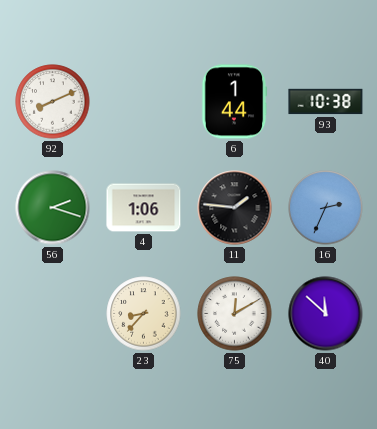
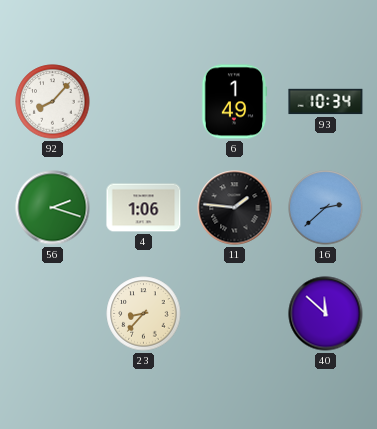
92: 8:11 -> 8:07 (53, 102)
6: 1:44 -> 1:49 (234, 102)
93: 10:38 -> 10:34 (326, 102)
16: 2:34 -> 2:38 (326, 208)
75: 12:10 -> none (235, 314)
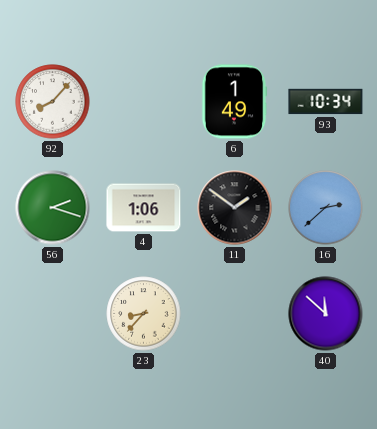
11: 1:46 -> 1:51 (235, 208)
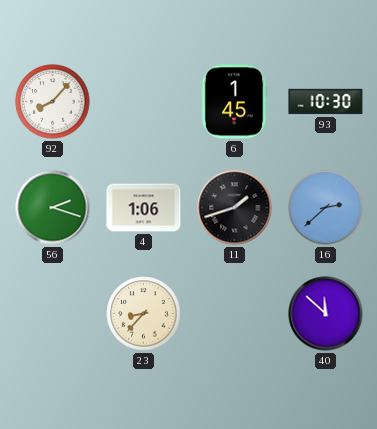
6: 1:49 -> 1:45 (234, 102)
93: 10:34 -> 10:30 (326, 102)
11: 1:51 -> 1:42 (235, 208)
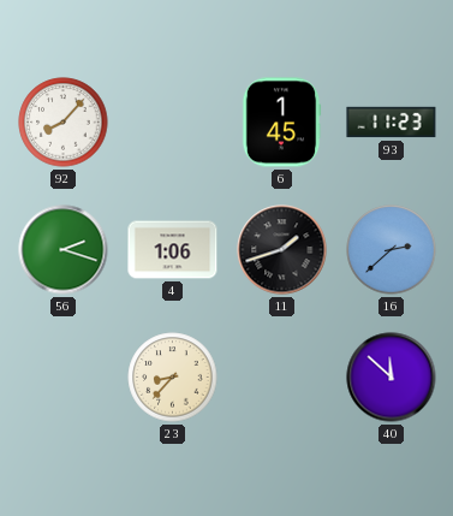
93: 10:30 -> 11:23 (392, 123)
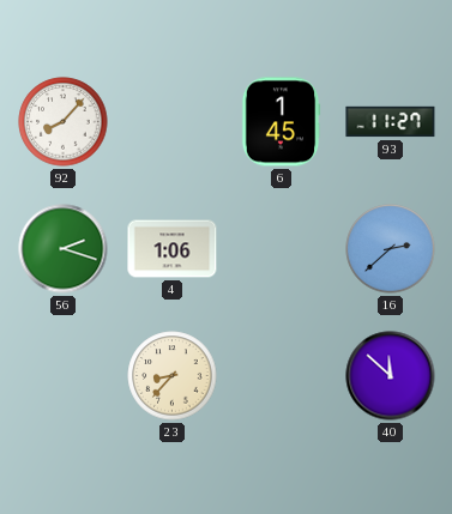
93: 11:23 -> 11:27 (391, 122)
11: 1:42 -> none (282, 250)
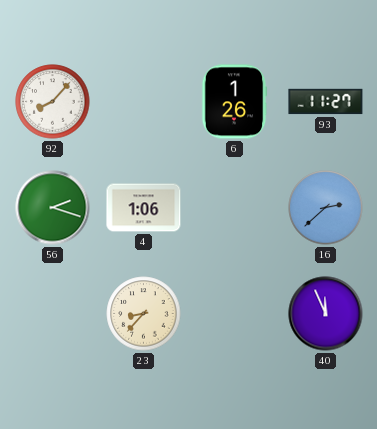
6: 1:45 -> 1:26 (234, 102)
40: 11:52 -> 11:56 (326, 314)
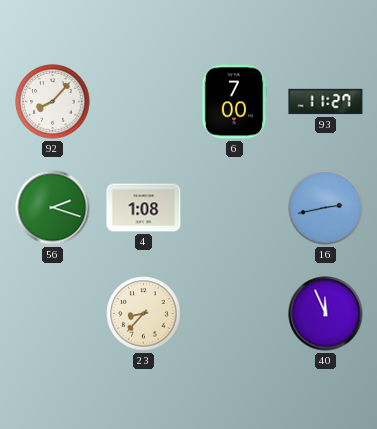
6: 1:26 -> 7:00 (234, 102)
4: 1:06 -> 1:08 (144, 208)
16: 2:38 -> 2:43 (326, 208)
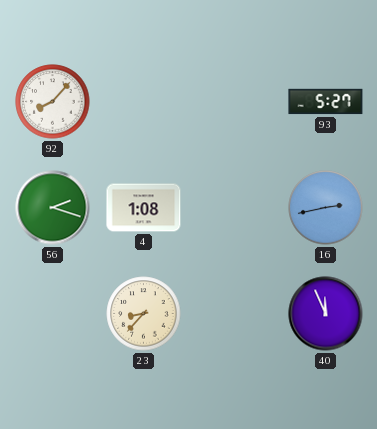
6: 7:00 -> none (234, 102)
93: 11:27 -> 5:27 (326, 102)
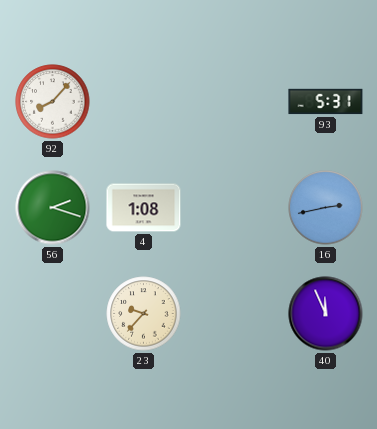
93: 5:27 -> 5:31 (326, 102)
23: 8:37 -> 9:37 (144, 314)
